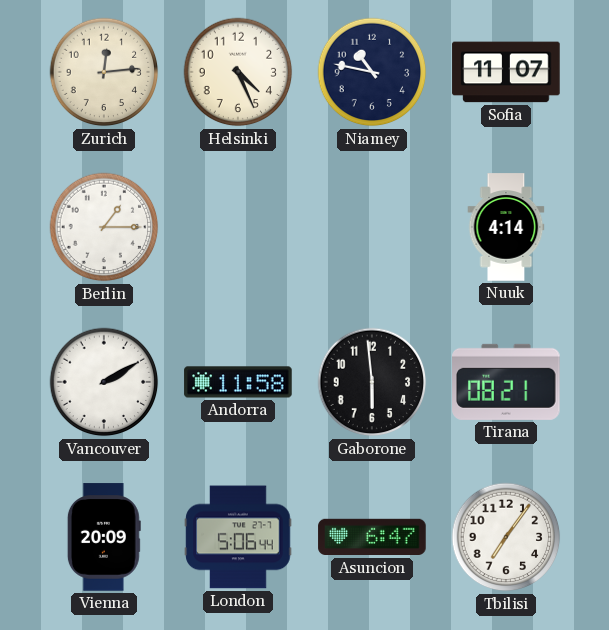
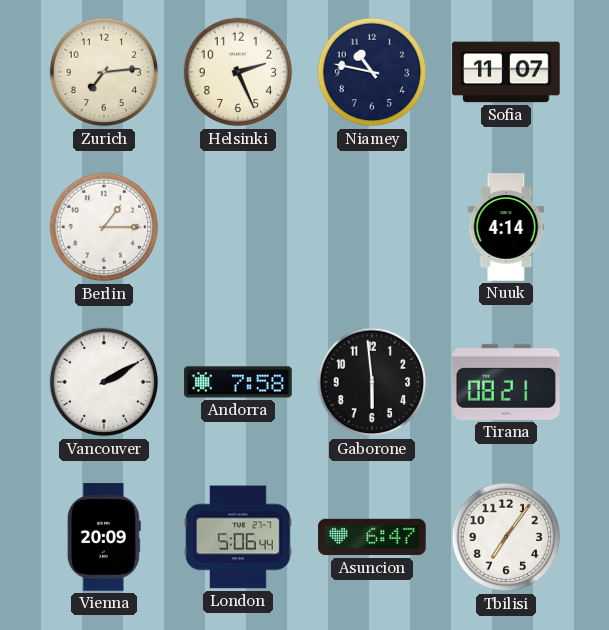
Zurich: 12:14 -> 7:14 (104, 72)
Helsinki: 4:26 -> 2:26 (238, 72)
Andorra: 11:58 -> 7:58 (238, 382)
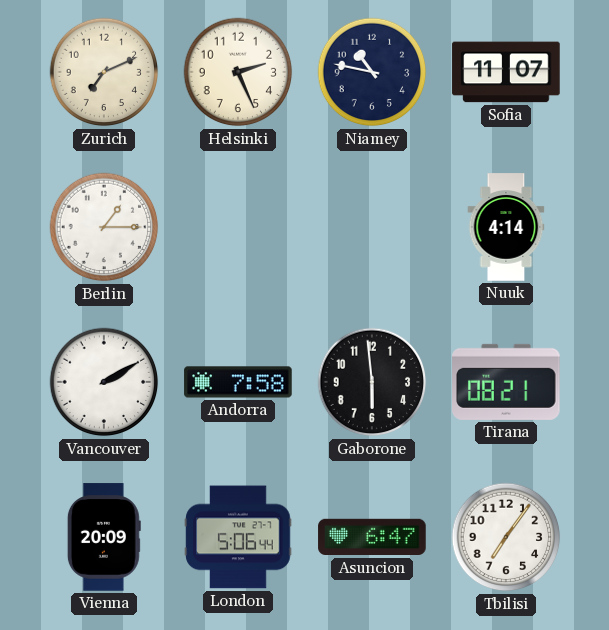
Zurich: 7:14 -> 7:11 (104, 72)
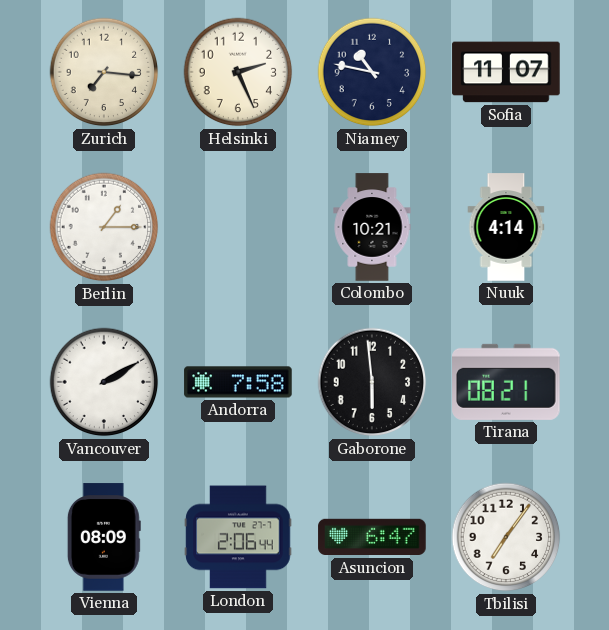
Zurich: 7:11 -> 7:16 (104, 72)
Colombo: none -> 10:21 (372, 227)
Vienna: 20:09 -> 08:09 (104, 537)
London: 5:06 -> 2:06 (238, 537)
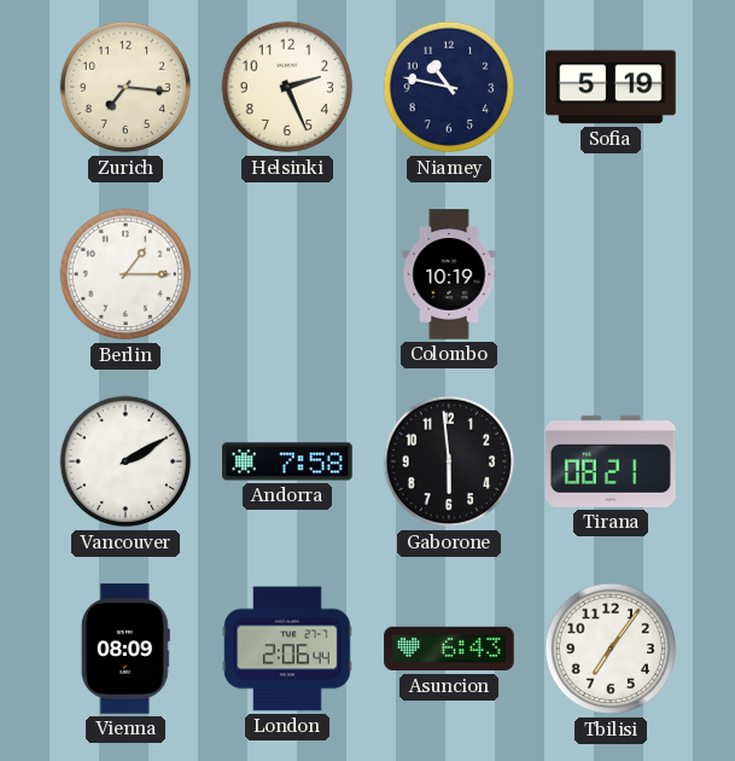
Sofia: 11:07 -> 5:19 (611, 87)
Colombo: 10:21 -> 10:19 (449, 274)
Nuuk: 4:14 -> none (506, 227)
Asuncion: 6:47 -> 6:43 (449, 649)
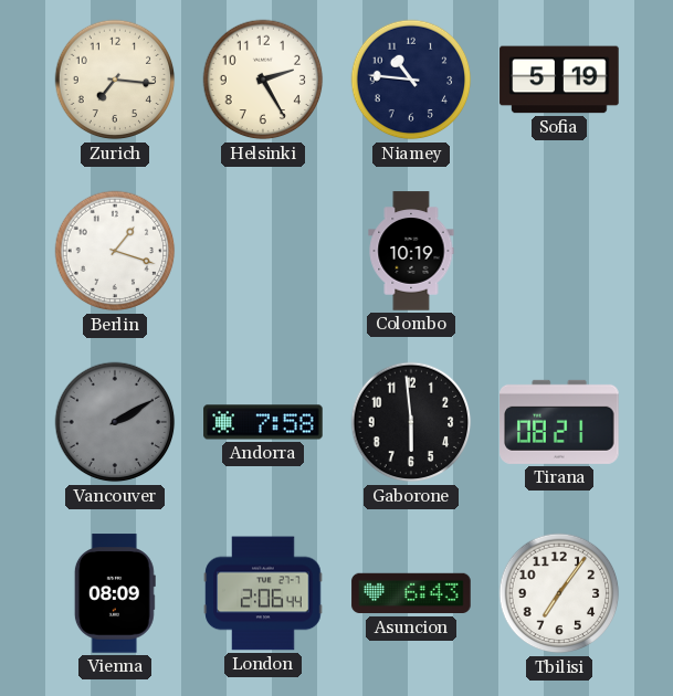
Helsinki: 2:26 -> 2:25 (263, 80)
Niamey: 10:47 -> 10:46 (411, 80)
Berlin: 1:15 -> 1:18 (115, 251)
Vancouver dial: white -> grey (115, 422)
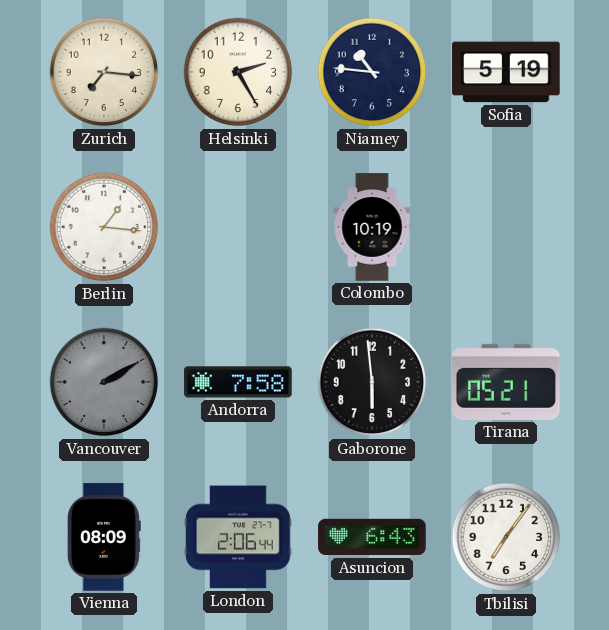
Berlin: 1:18 -> 1:16 (104, 227)
Tirana: 08:21 -> 05:21 (506, 382)
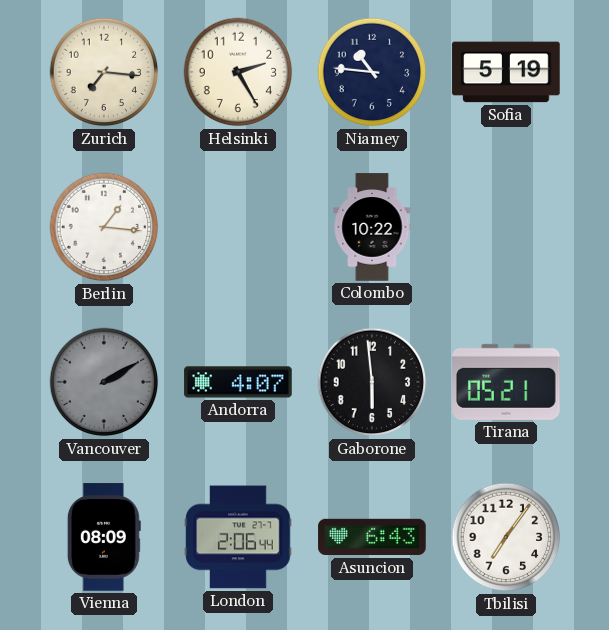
Colombo: 10:19 -> 10:22 (372, 227)
Andorra: 7:58 -> 4:07 (238, 382)
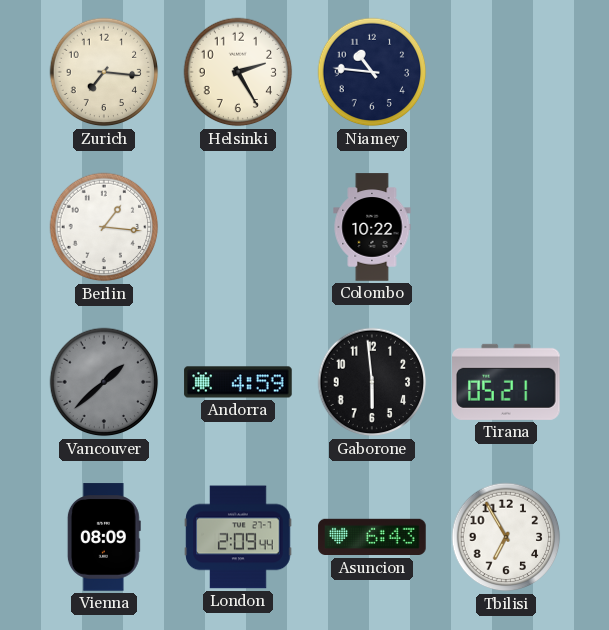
Sofia: 5:19 -> none (506, 72)
Vancouver: 2:10 -> 1:38 (104, 382)
Andorra: 4:07 -> 4:59 (238, 382)
London: 2:06 -> 2:09 (238, 537)
Tbilisi: 7:06 -> 6:55 (506, 537)
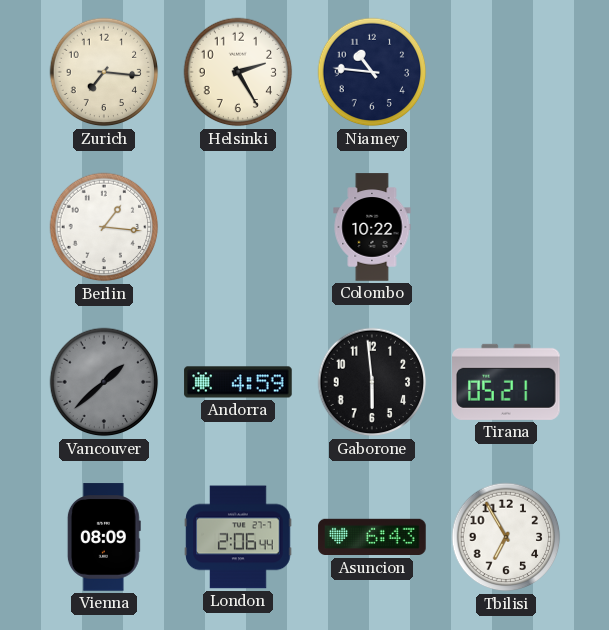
London: 2:09 -> 2:06 (238, 537)
